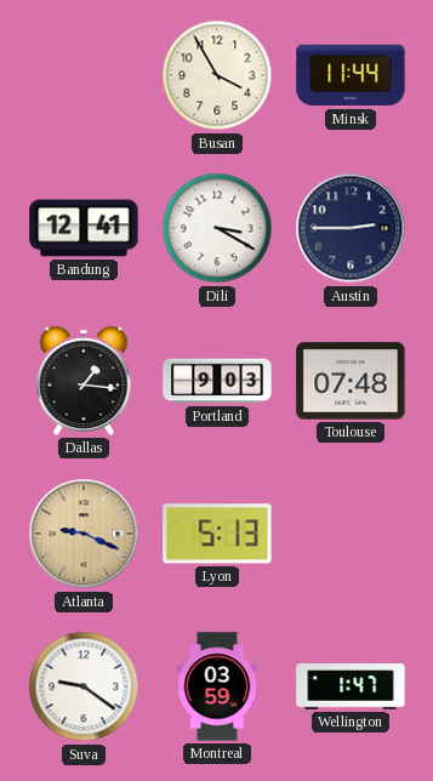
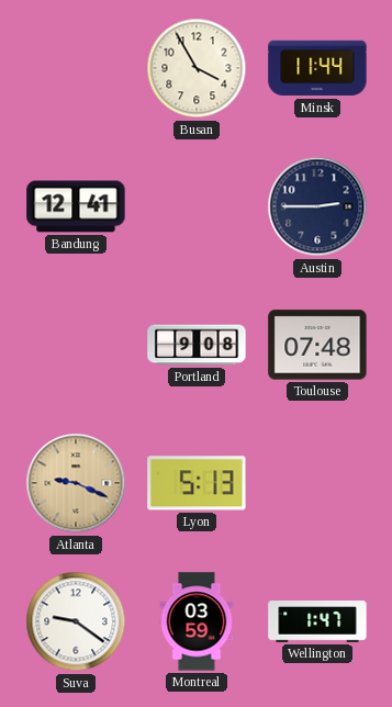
Dili: 3:20 -> none (217, 228)
Dallas: 1:16 -> none (84, 381)
Portland: 9:03 -> 9:08 (197, 345)
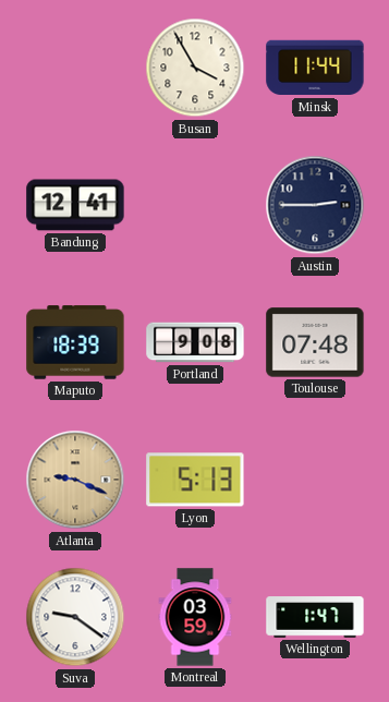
Maputo: none -> 18:39 (75, 342)
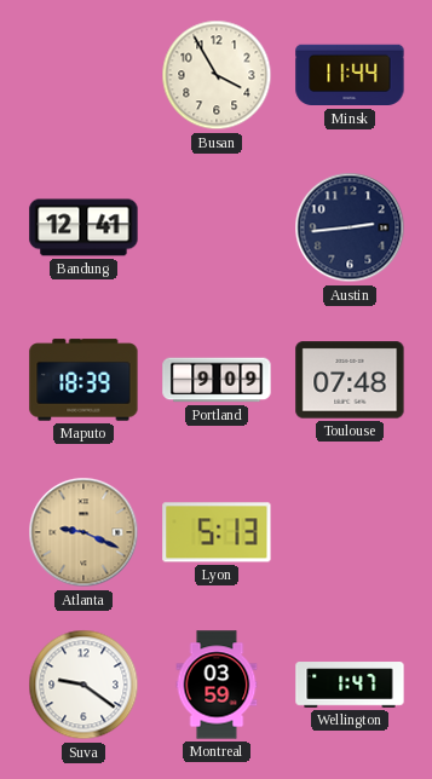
Austin: 2:45 -> 2:44 (350, 227)
Portland: 9:08 -> 9:09 (217, 380)
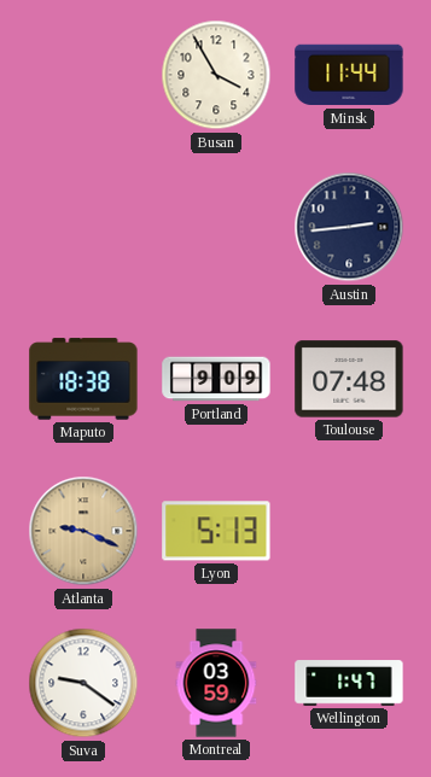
Bandung: 12:41 -> none (83, 227)
Maputo: 18:39 -> 18:38 (83, 379)
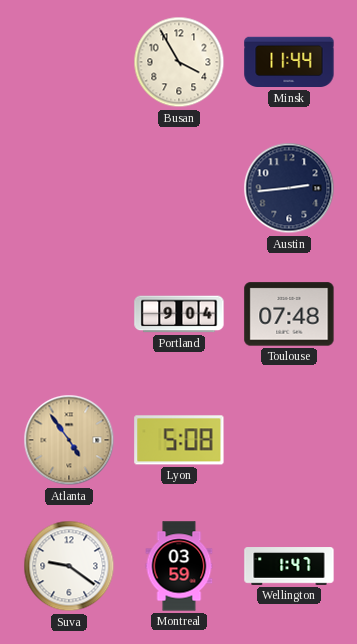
Maputo: 18:38 -> none (83, 379)
Portland: 9:09 -> 9:04 (179, 314)
Atlanta: 9:19 -> 4:54 (69, 440)
Lyon: 5:13 -> 5:08 (179, 440)
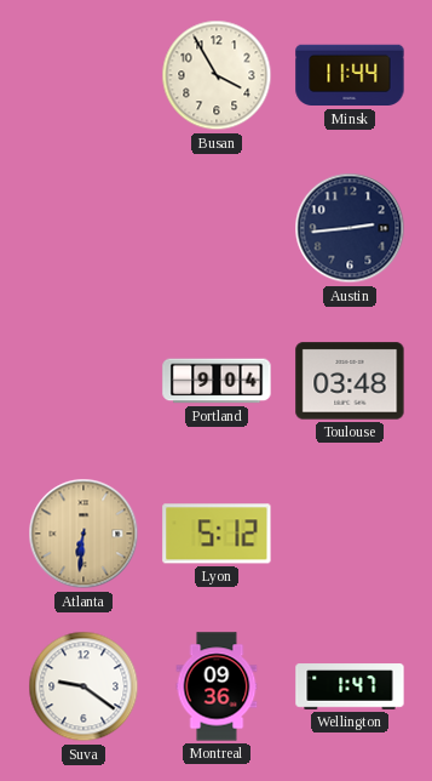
Toulouse: 07:48 -> 03:48 (350, 381)
Atlanta: 4:54 -> 6:31 (83, 534)
Lyon: 5:08 -> 5:12 (217, 534)
Montreal: 03:59 -> 09:36 (217, 686)
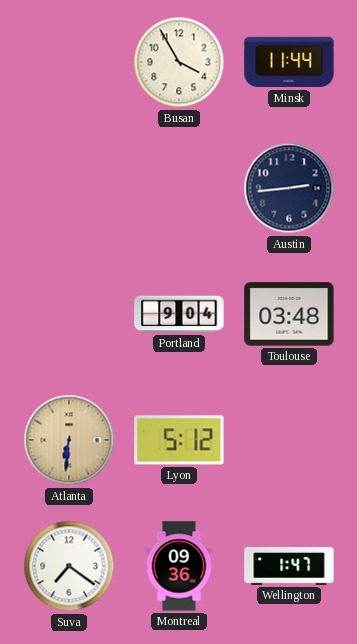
Suva: 9:21 -> 7:21 (69, 566)
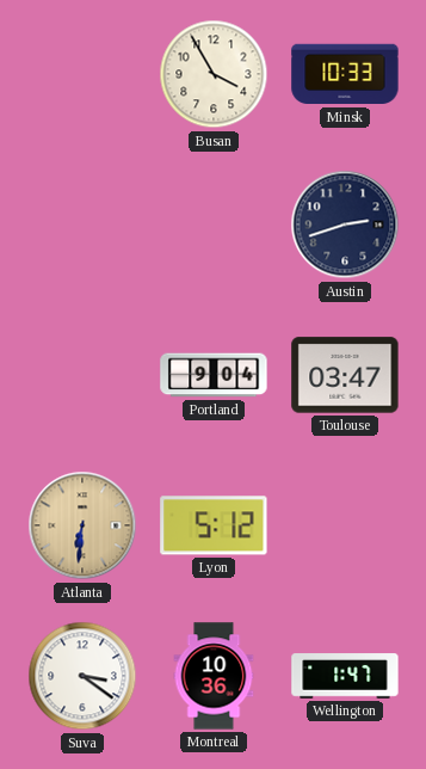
Minsk: 11:44 -> 10:33 (345, 74)
Austin: 2:44 -> 2:42 (345, 224)
Toulouse: 03:48 -> 03:47 (345, 375)
Suva: 7:21 -> 3:21 (82, 676)
Montreal: 09:36 -> 10:36 (214, 676)
